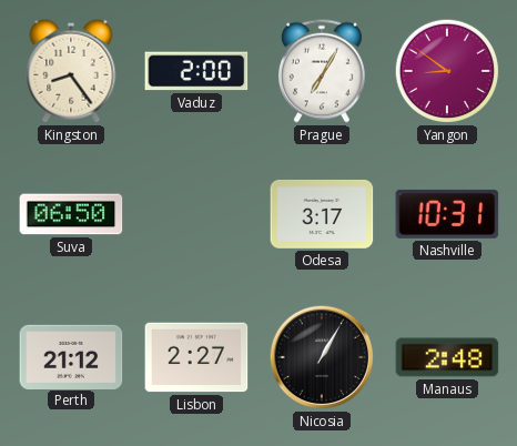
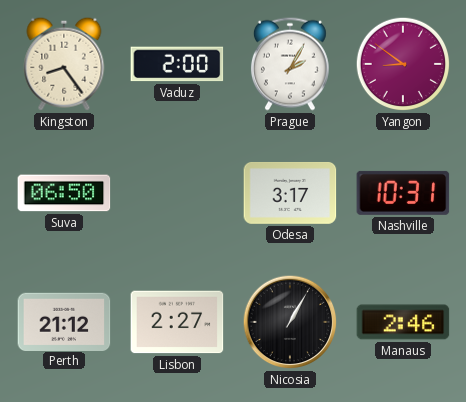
Prague: 7:05 -> 2:05 (290, 64)
Manaus: 2:48 -> 2:46 (403, 322)
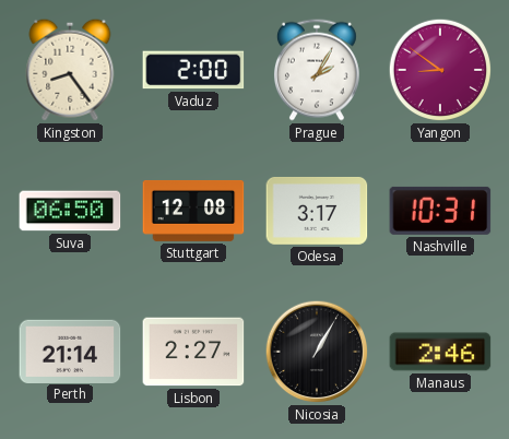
Stuttgart: none -> 12:08 (193, 211)
Perth: 21:12 -> 21:14 (70, 351)
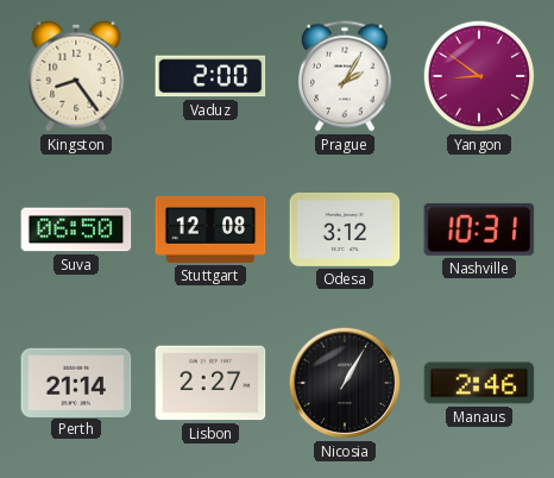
Odesa: 3:17 -> 3:12 (345, 229)
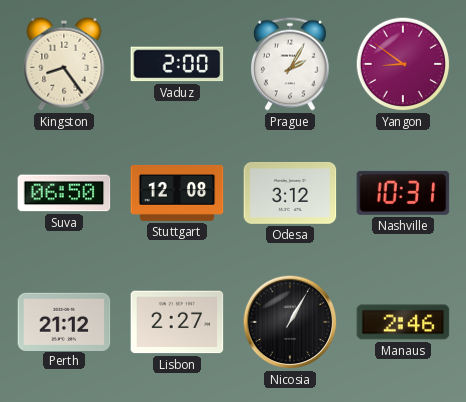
Perth: 21:14 -> 21:12 (64, 321)
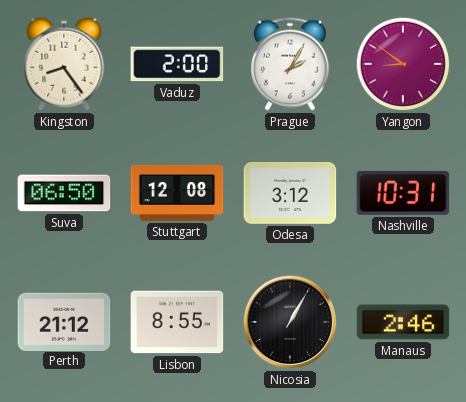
Lisbon: 2:27 -> 8:55 (177, 322)
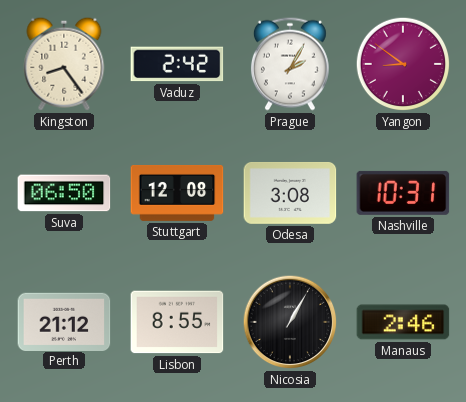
Vaduz: 2:00 -> 2:42 (177, 64)
Odesa: 3:12 -> 3:08 (290, 193)
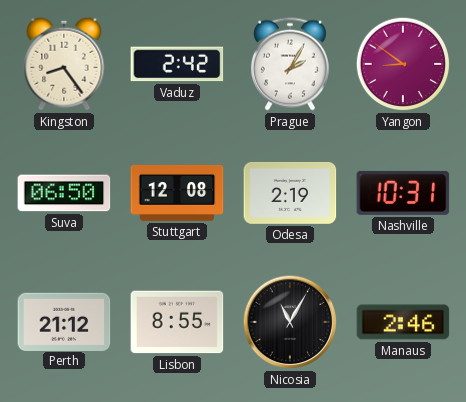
Odesa: 3:08 -> 2:19 (290, 193)
Nicosia: 1:05 -> 11:05 (290, 322)
